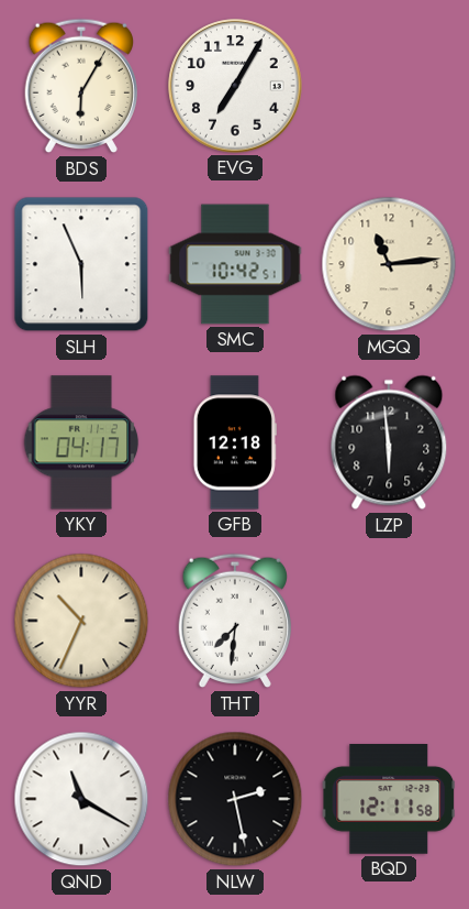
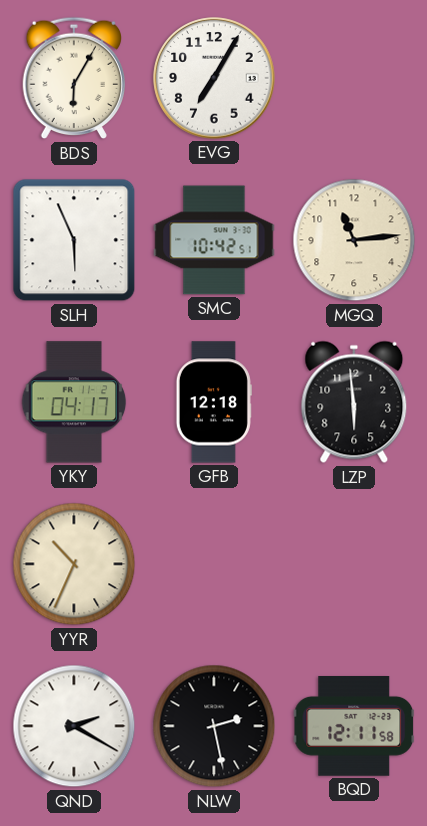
THT: 7:31 -> none (235, 621)
QND: 11:20 -> 2:20 (74, 726)
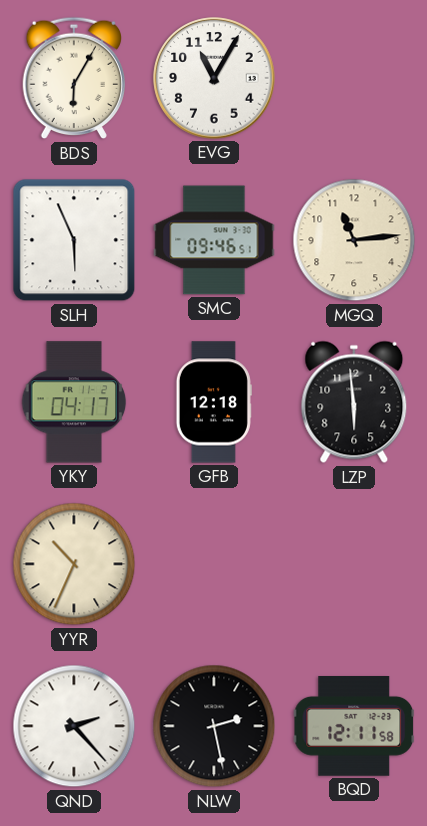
EVG: 7:05 -> 11:05 (214, 78)
SMC: 10:42 -> 09:46 (214, 240)
QND: 2:20 -> 2:23 (74, 726)
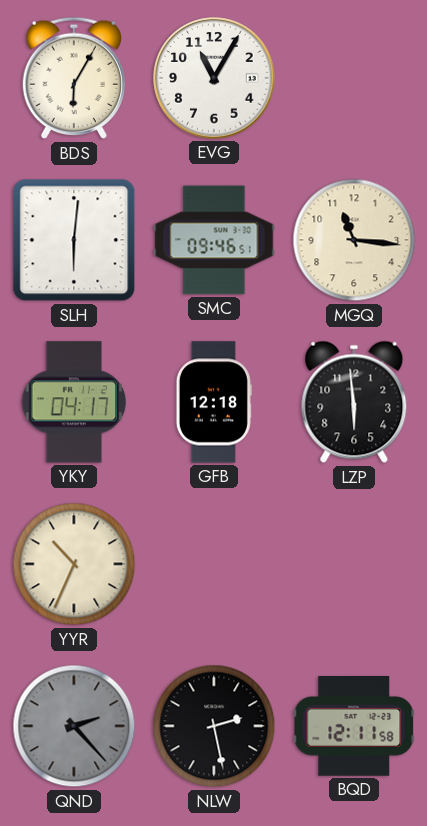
SLH: 5:56 -> 6:01 (74, 240)
MGQ: 11:14 -> 11:16 (354, 240)
QND dial: white -> grey (74, 726)
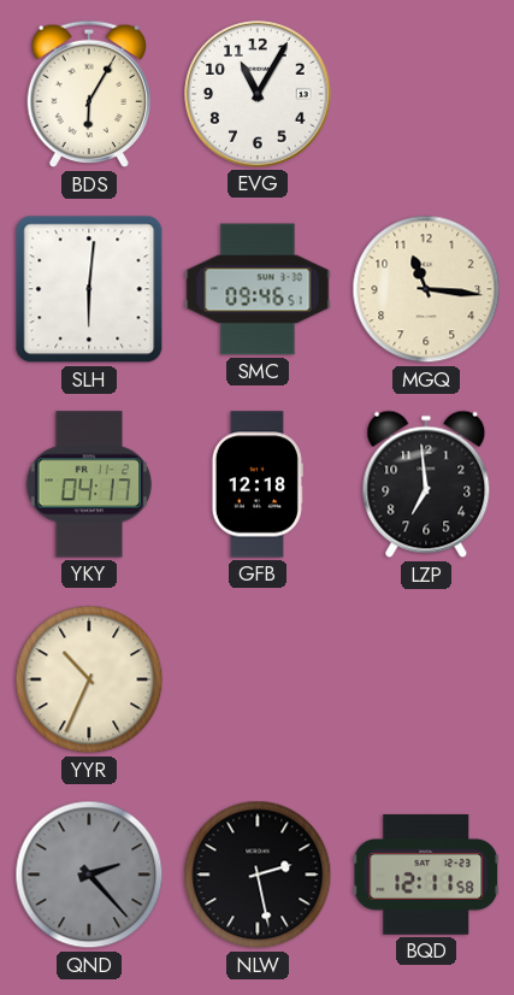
LZP: 5:59 -> 6:59 (426, 484)
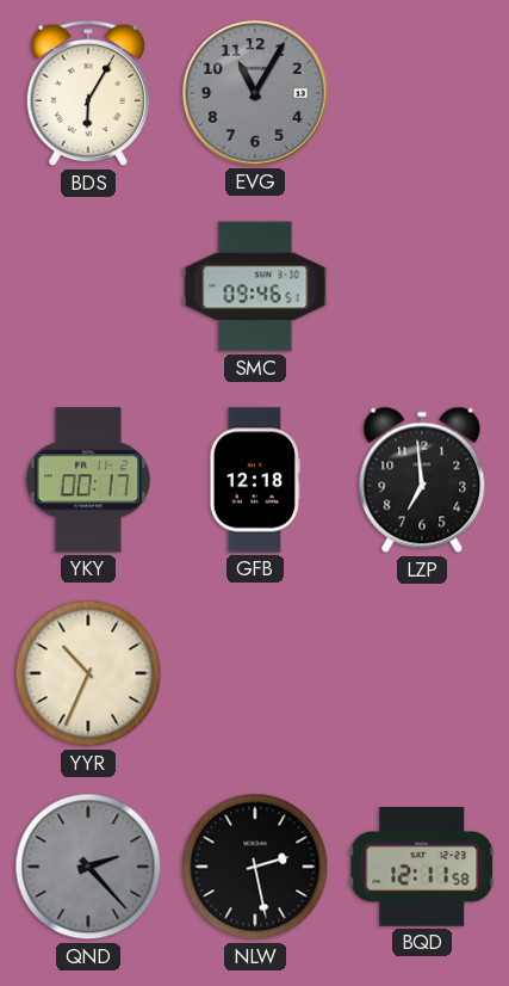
EVG dial: white -> grey (255, 93)
SLH: 6:01 -> none (89, 289)
MGQ: 11:16 -> none (426, 289)
YKY: 04:17 -> 00:17 (88, 480)
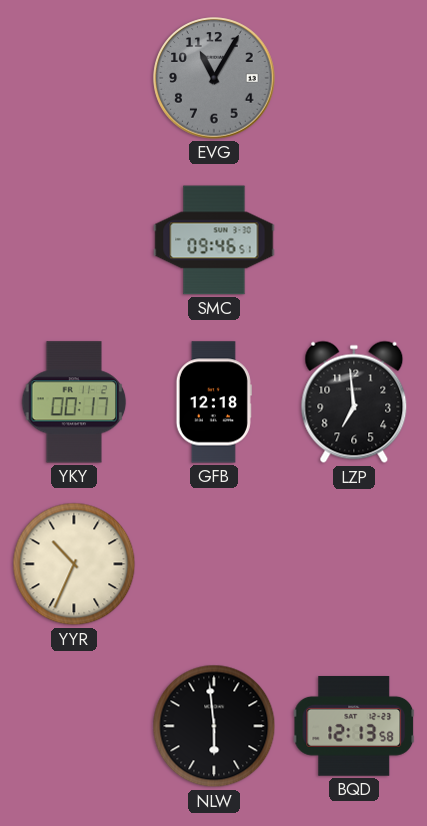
BDS: 6:05 -> none (88, 93)
QND: 2:23 -> none (88, 867)
NLW: 2:28 -> 5:59 (214, 726)
BQD: 12:11 -> 12:13 (354, 727)
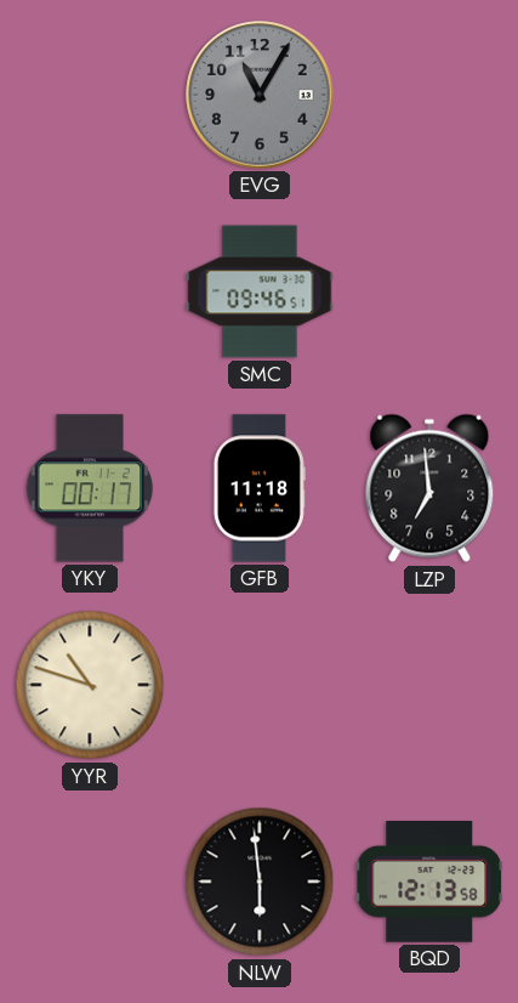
GFB: 12:18 -> 11:18 (260, 488)
YYR: 10:34 -> 10:48 (90, 685)
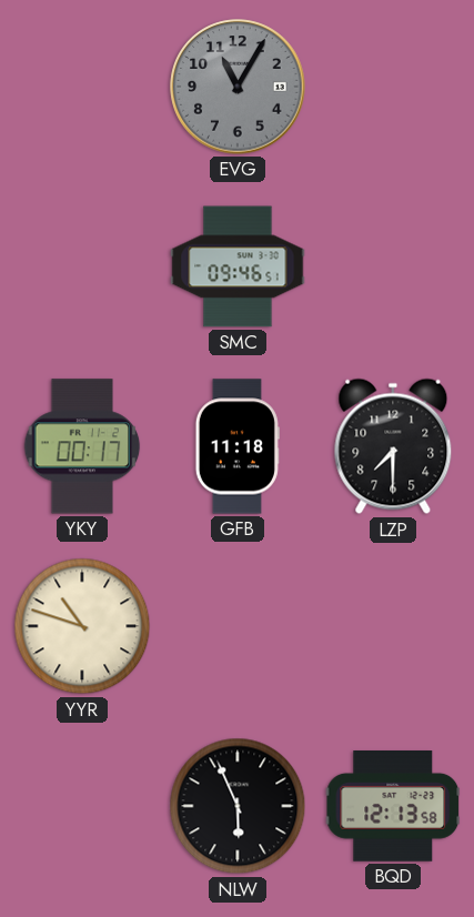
LZP: 6:59 -> 7:30 (393, 446)
NLW: 5:59 -> 5:56 (238, 806)
